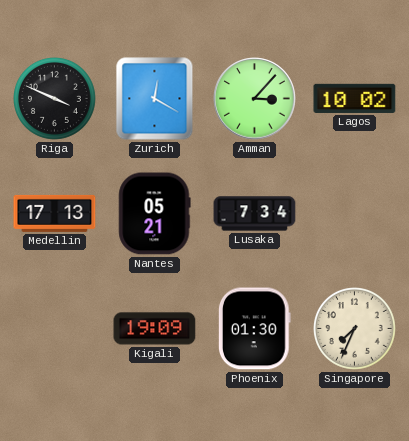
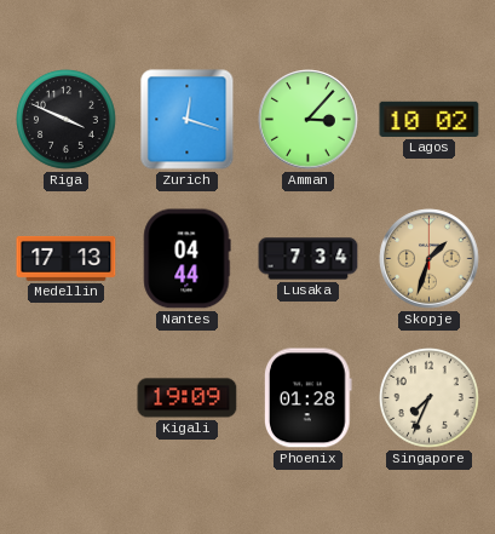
Zurich: 12:20 -> 12:18 (188, 120)
Nantes: 05:21 -> 04:44 (188, 259)
Skopje: none -> 1:33 (430, 259)
Phoenix: 01:30 -> 01:28 (309, 398)
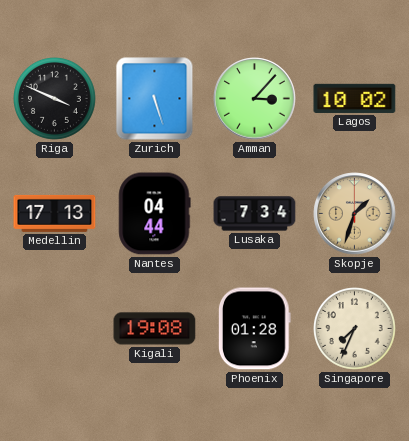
Zurich: 12:18 -> 5:27 (155, 99)
Kigali: 19:09 -> 19:08 (155, 329)
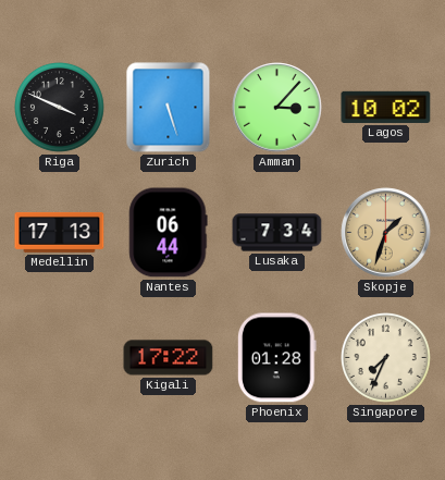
Nantes: 04:44 -> 06:44 (169, 233)
Kigali: 19:08 -> 17:22 (169, 358)
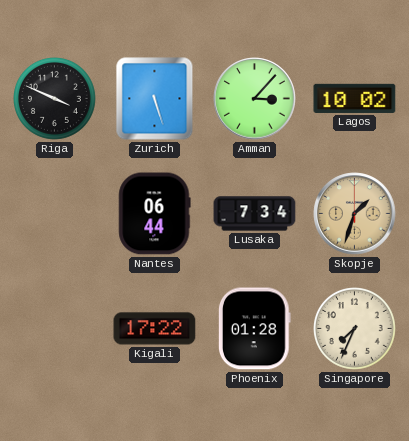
Medellin: 17:13 -> none (60, 232)
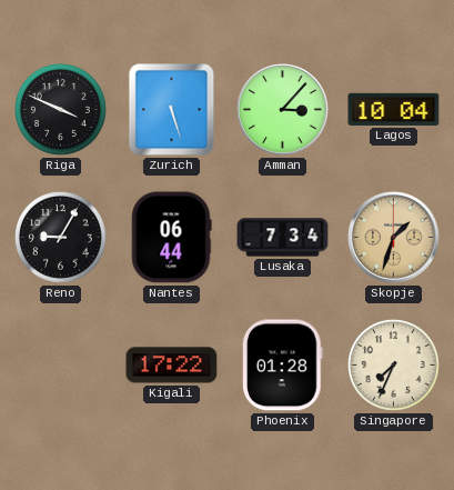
Lagos: 10:02 -> 10:04 (394, 109)
Reno: none -> 9:05 (61, 238)
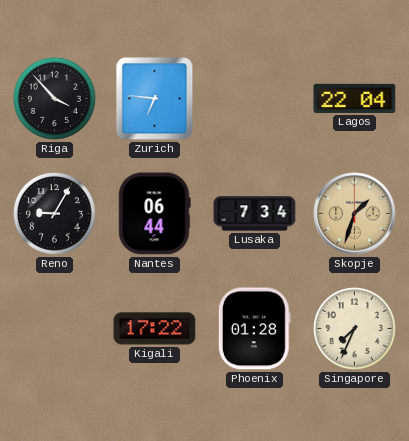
Riga: 3:49 -> 3:53 (55, 99)
Zurich: 5:27 -> 6:46 (155, 99)
Amman: 3:07 -> none (283, 110)
Lagos: 10:04 -> 22:04 (355, 98)
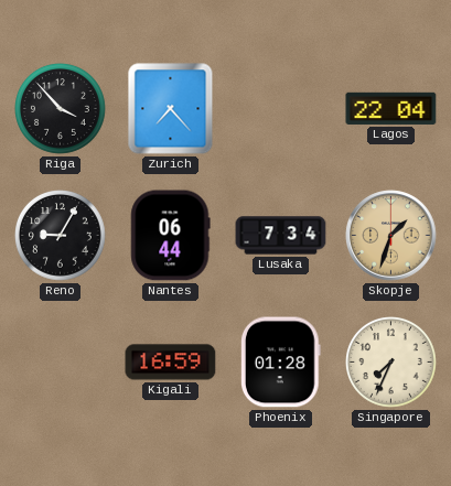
Zurich: 6:46 -> 7:23 (171, 109)
Kigali: 17:22 -> 16:59 (171, 363)
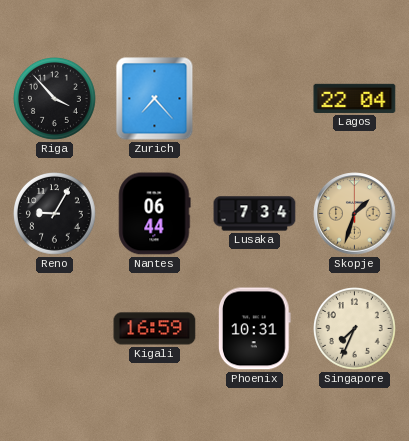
Phoenix: 01:28 -> 10:31 (255, 329)
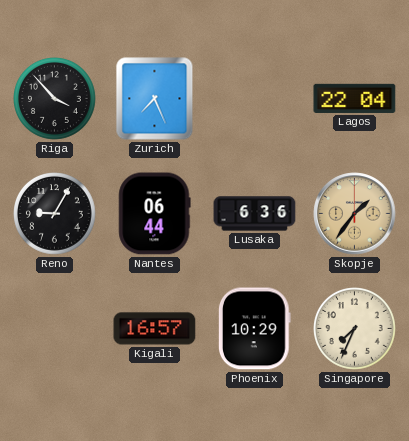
Zurich: 7:23 -> 7:26 (155, 99)
Lusaka: 7:34 -> 6:36 (255, 214)
Skopje: 1:33 -> 1:36 (355, 214)
Kigali: 16:59 -> 16:57 (155, 329)
Phoenix: 10:31 -> 10:29 (255, 329)
